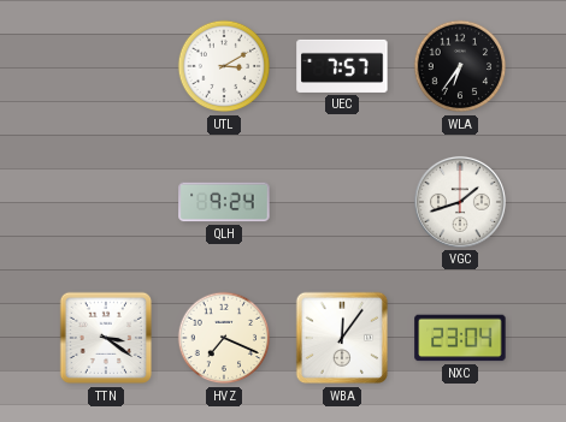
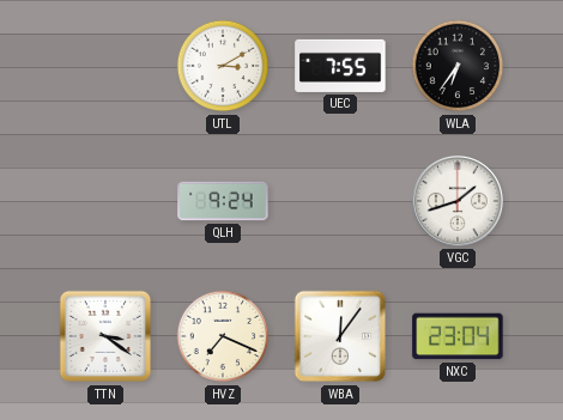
UEC: 7:57 -> 7:55 (340, 66)
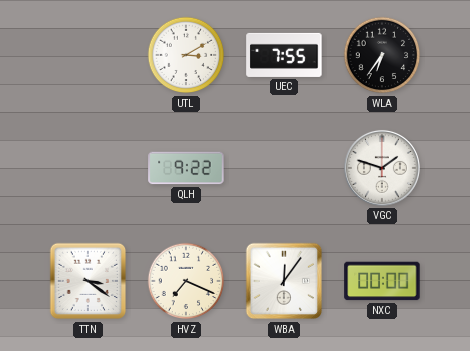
QLH: 9:24 -> 9:22 (186, 168)
VGC: 1:42 -> 1:48 (382, 168)
NXC: 23:04 -> 00:00 (382, 281)
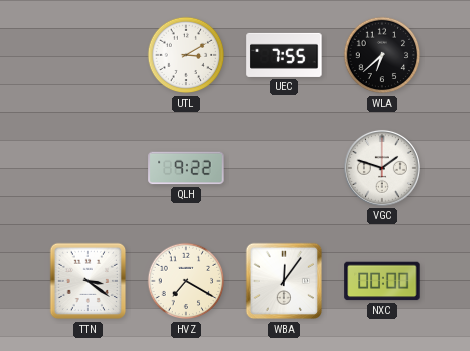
WLA: 6:36 -> 6:38 (382, 55)
HVZ: 7:19 -> 7:20 (186, 281)
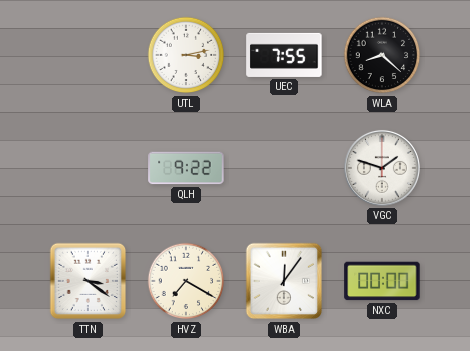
UTL: 3:10 -> 3:13 (186, 55)
WLA: 6:38 -> 8:22 (382, 55)
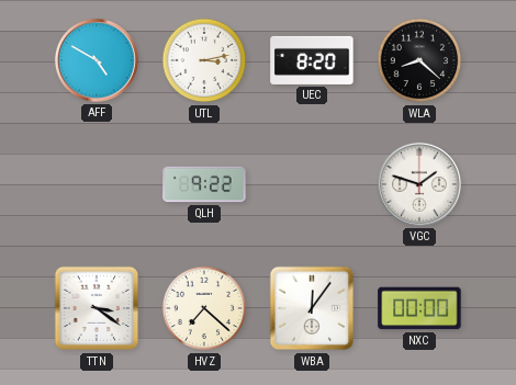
AFF: none -> 4:50 (97, 60)
UEC: 7:55 -> 8:20 (312, 60)
HVZ: 7:20 -> 7:22 (204, 308)
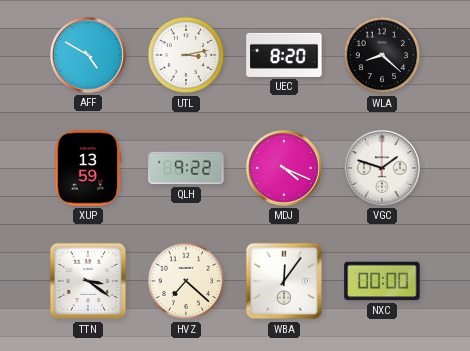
XUP: none -> 13:59 (88, 168)
MDJ: none -> 4:19 (284, 168)
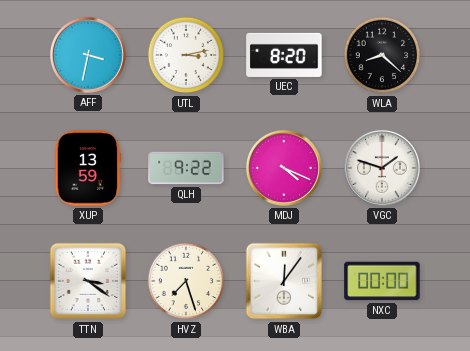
AFF: 4:50 -> 3:32 (88, 55)
HVZ: 7:22 -> 7:27 (186, 281)
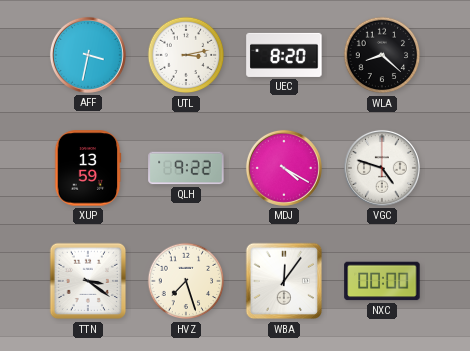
MDJ: 4:19 -> 4:20 (284, 168)
VGC: 1:48 -> 4:48 (382, 168)
